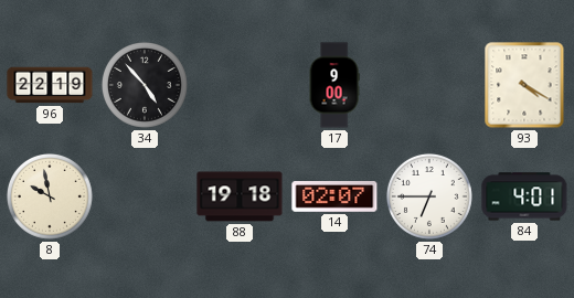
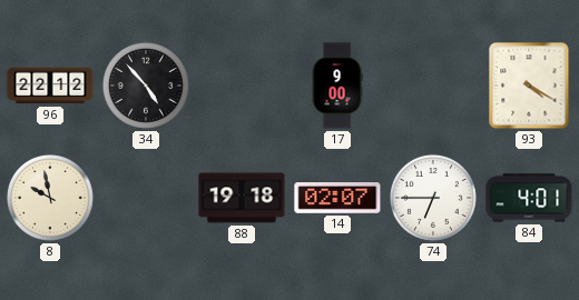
96: 22:19 -> 22:12 (50, 86)
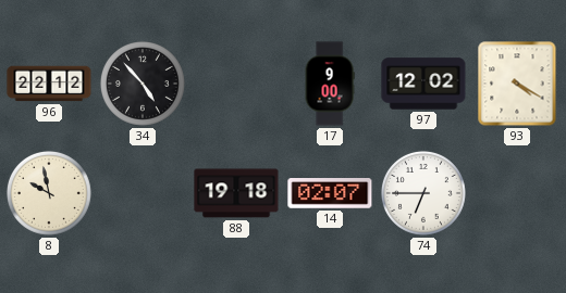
97: none -> 12:02 (423, 84)
84: 4:01 -> none (529, 198)
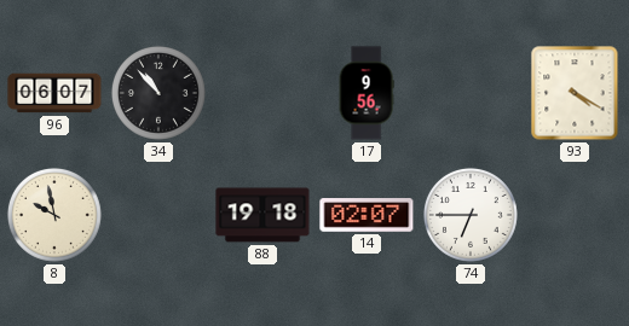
96: 22:12 -> 06:07 (54, 93)
34: 4:53 -> 10:53 (158, 93)
17: 9:00 -> 9:56 (367, 93)
97: 12:02 -> none (423, 84)
